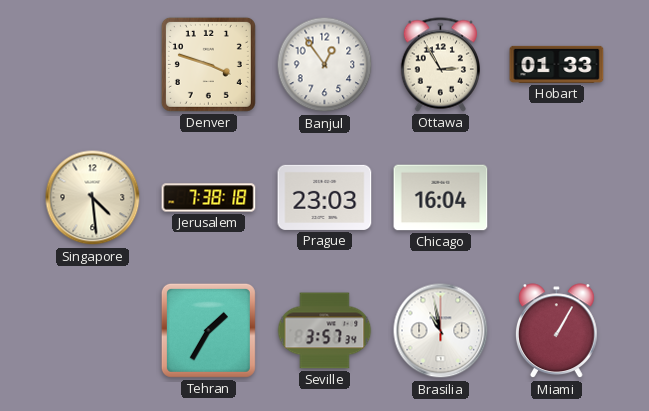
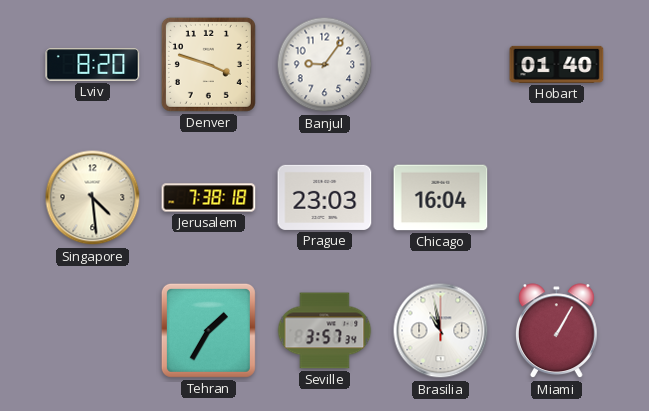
Lviv: none -> 8:20 (93, 65)
Banjul: 12:54 -> 9:06 (325, 65)
Ottawa: 2:55 -> none (440, 65)
Hobart: 01:33 -> 01:40 (557, 64)
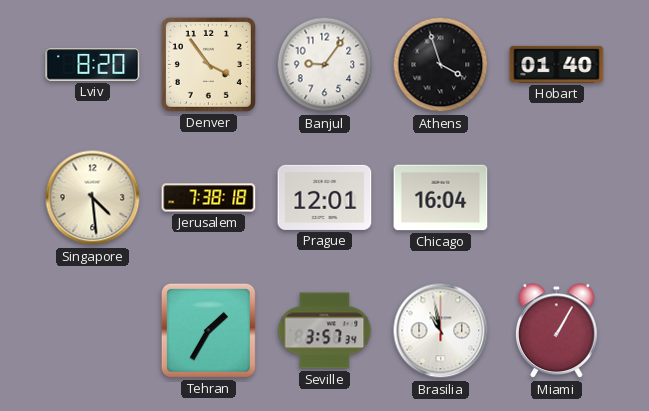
Denver: 3:48 -> 3:54 (208, 64)
Athens: none -> 3:57 (441, 65)
Prague: 23:03 -> 12:01 (325, 197)
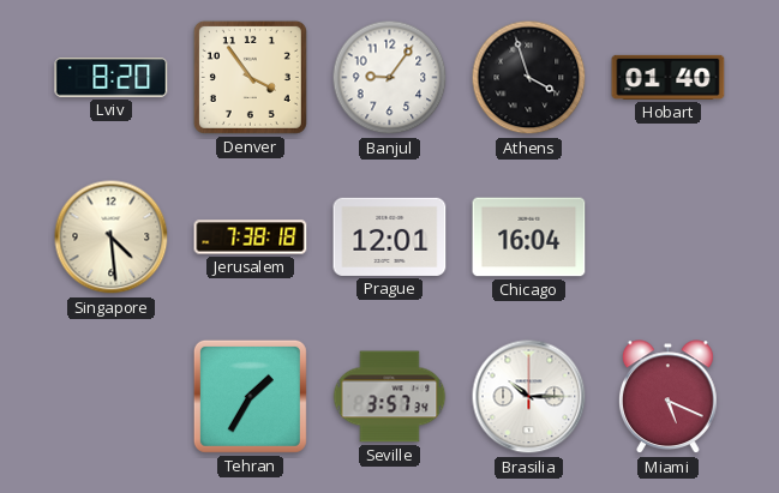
Brasilia: 10:58 -> 10:15 (529, 397)
Miami: 1:05 -> 5:19 (669, 397)
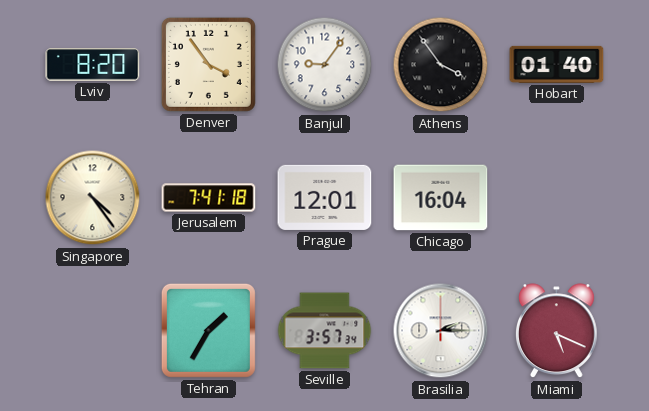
Athens: 3:57 -> 3:54 (441, 65)
Singapore: 4:29 -> 4:24 (93, 198)
Jerusalem: 7:38 -> 7:41 (209, 198)
Brasilia: 10:15 -> 2:15 (441, 331)
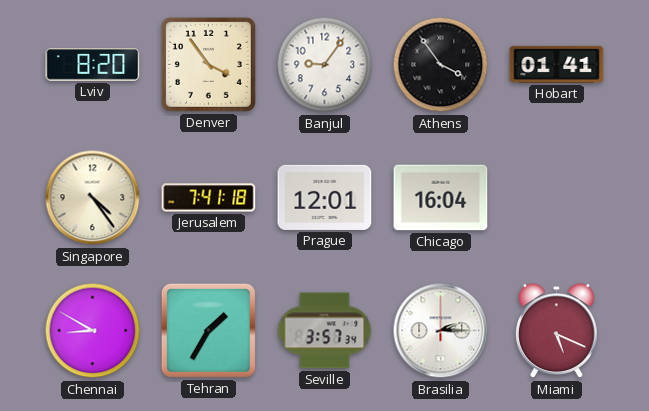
Hobart: 01:40 -> 01:41 (557, 64)
Chennai: none -> 8:50 (93, 331)
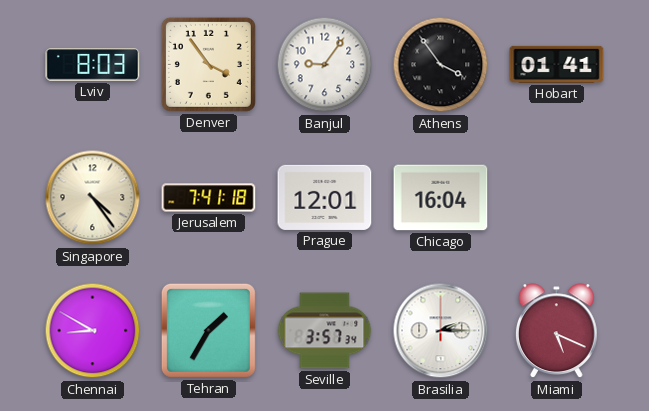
Lviv: 8:20 -> 8:03 (93, 65)
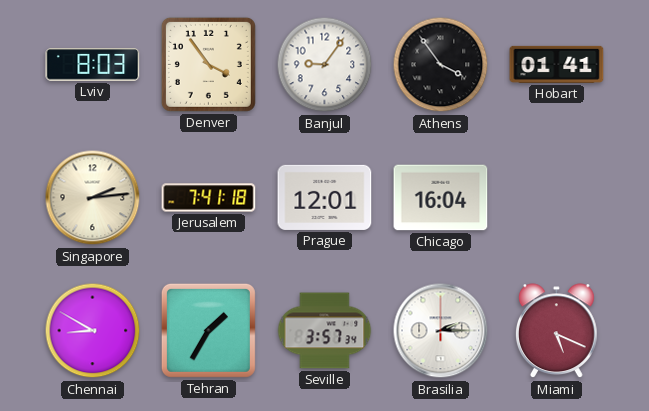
Singapore: 4:24 -> 2:14 (93, 198)
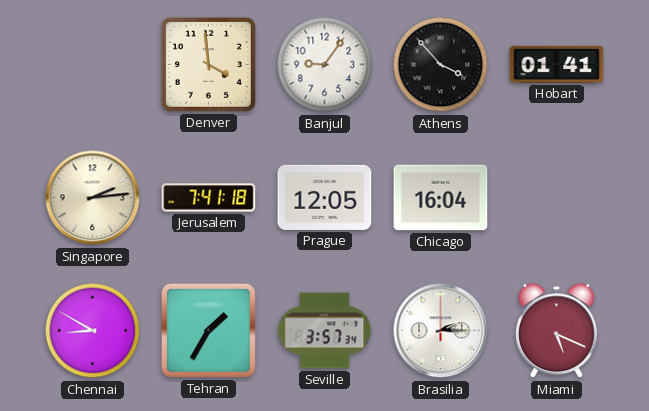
Lviv: 8:03 -> none (93, 65)
Denver: 3:54 -> 3:59 (208, 64)
Athens: 3:54 -> 3:53 (441, 65)
Prague: 12:01 -> 12:05 (325, 197)
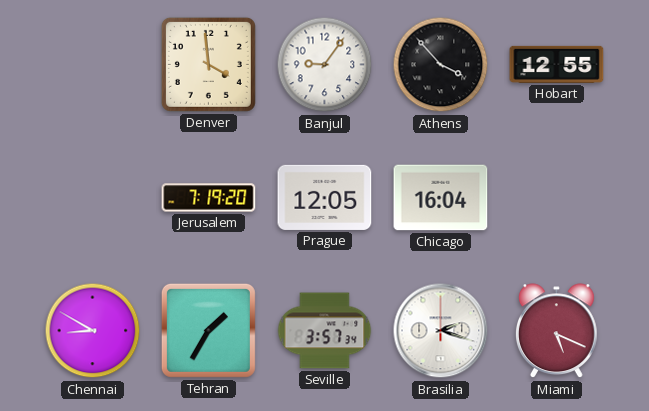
Hobart: 01:41 -> 12:55 (557, 64)
Singapore: 2:14 -> none (93, 198)
Jerusalem: 7:41 -> 7:19 (209, 198)
Brasilia: 2:15 -> 2:18 (441, 331)
